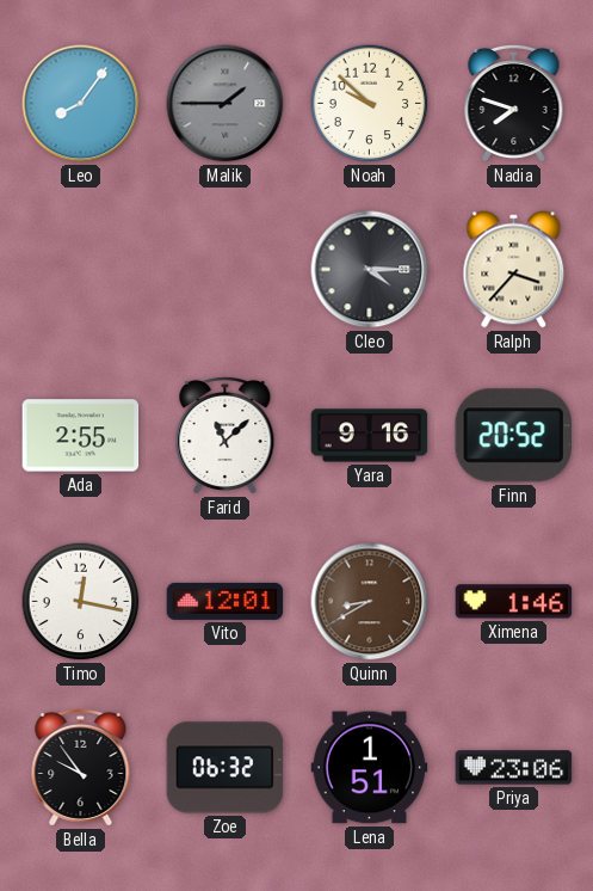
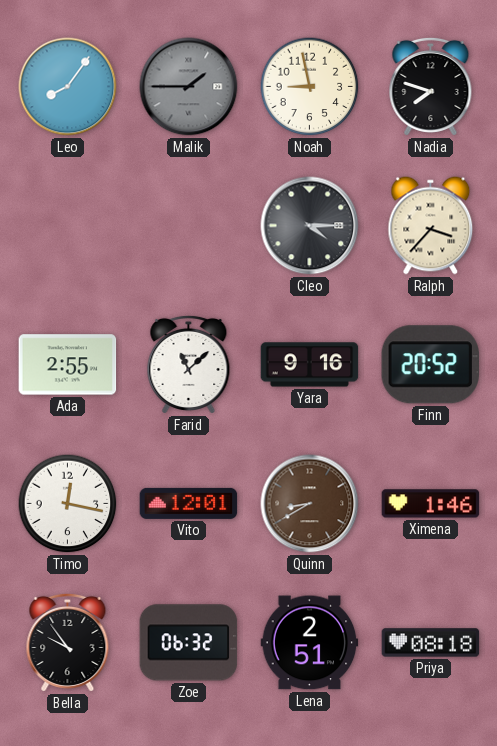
Noah: 9:52 -> 8:58 (310, 87)
Lena: 1:51 -> 2:51 (310, 643)
Priya: 23:06 -> 08:18 (431, 643)
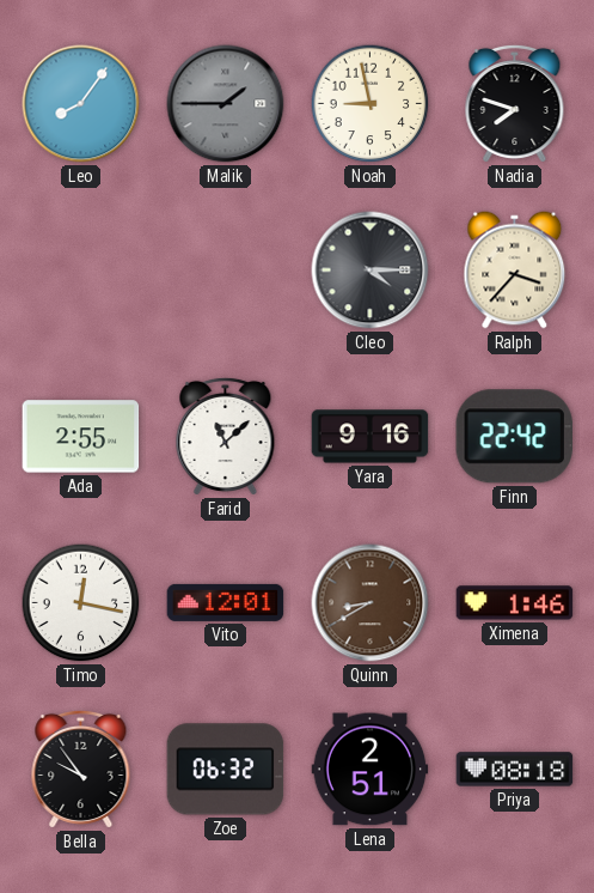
Finn: 20:52 -> 22:42 (514, 437)
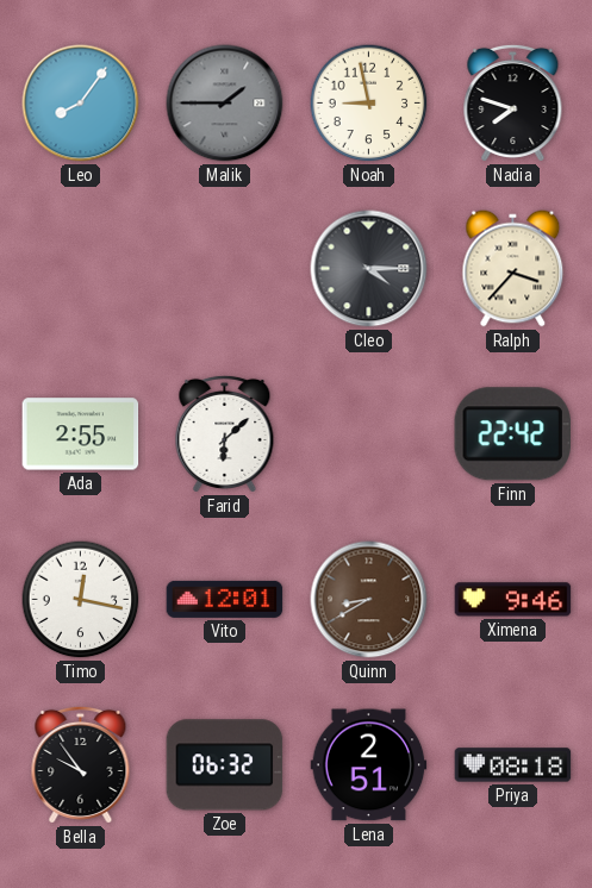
Farid: 11:08 -> 6:08 (225, 433)
Yara: 9:16 -> none (371, 437)
Ximena: 1:46 -> 9:46 (513, 600)
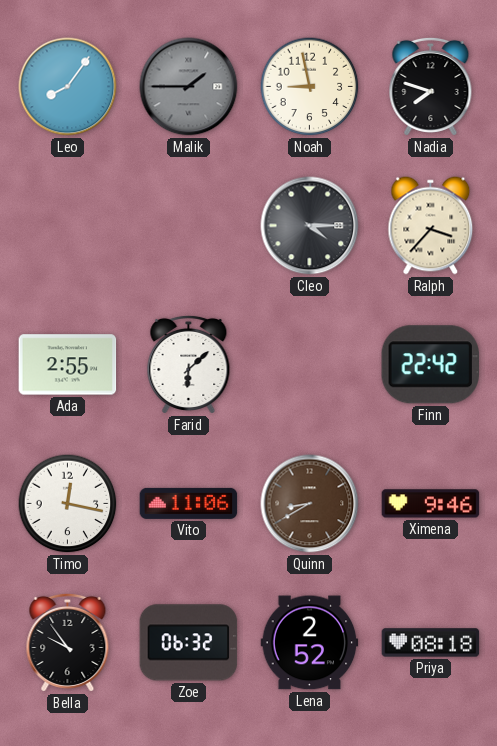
Vito: 12:01 -> 11:06 (189, 503)
Lena: 2:51 -> 2:52 (310, 643)
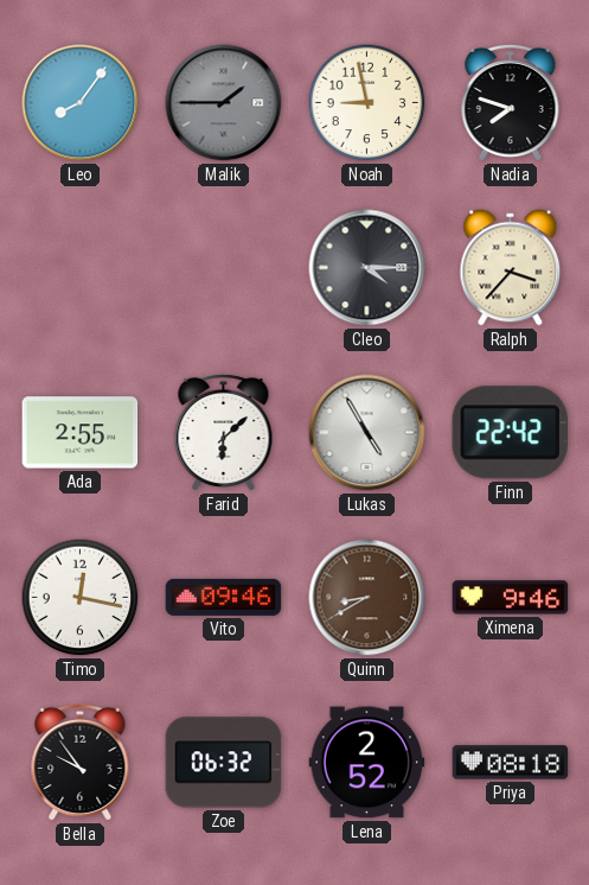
Lukas: none -> 4:55 (367, 433)
Vito: 11:06 -> 09:46 (224, 597)
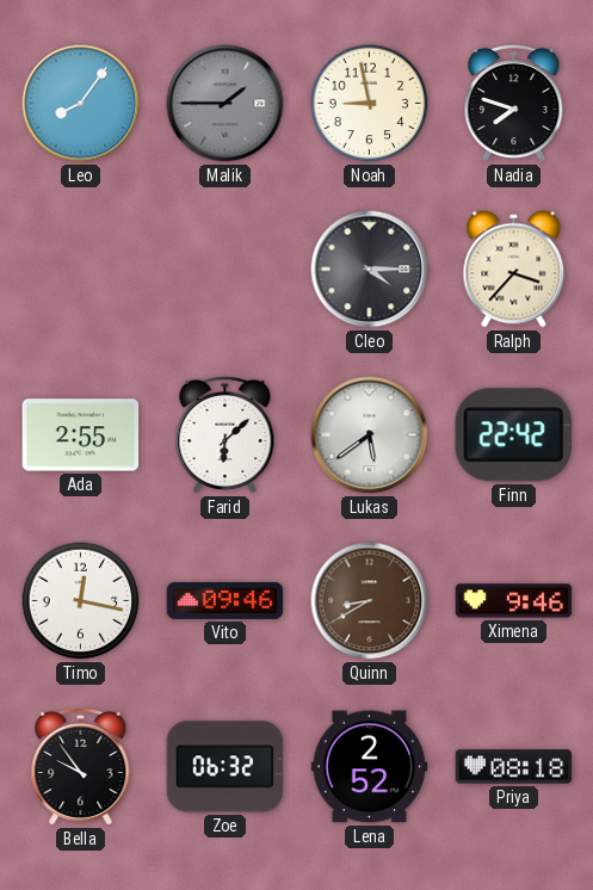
Lukas: 4:55 -> 5:39 (370, 435)
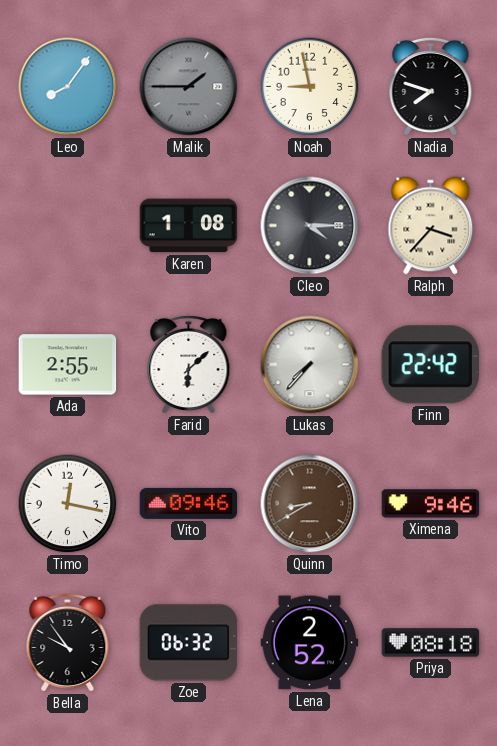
Karen: none -> 1:08 (189, 226)
Lukas: 5:39 -> 7:37 (310, 365)
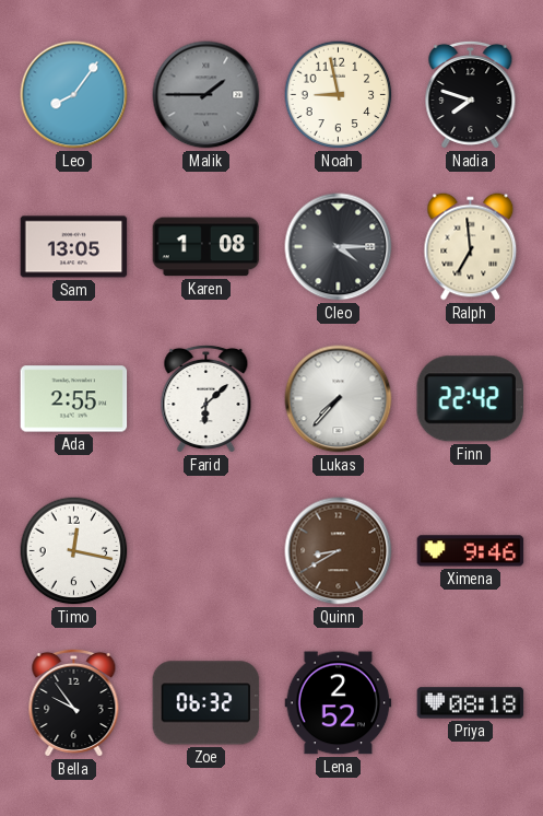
Sam: none -> 13:05 (74, 247)
Ralph: 3:37 -> 6:59 (471, 247)
Vito: 09:46 -> none (189, 503)
